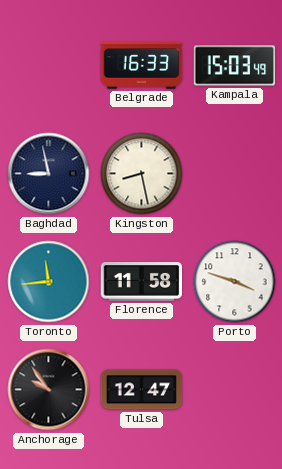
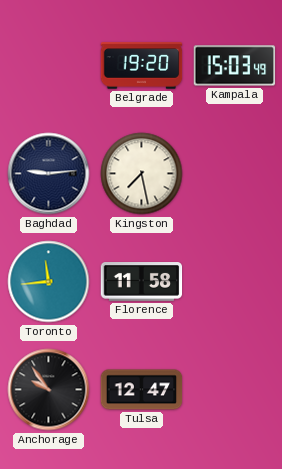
Belgrade: 16:33 -> 19:20 (142, 66)
Baghdad: 8:58 -> 9:14 (49, 174)
Kingston: 8:28 -> 7:28 (142, 174)
Porto: 3:48 -> none (235, 282)
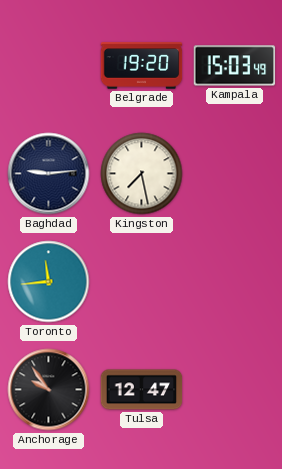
Florence: 11:58 -> none (142, 282)
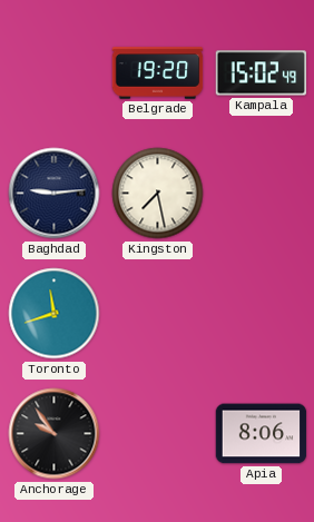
Kampala: 15:03 -> 15:02 (262, 73)
Toronto: 11:44 -> 11:42 (55, 314)
Tulsa: 12:47 -> none (142, 390)
Apia: none -> 8:06 (262, 434)
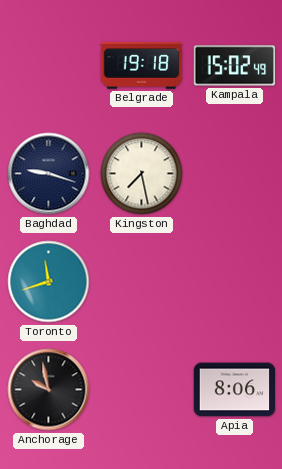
Belgrade: 19:20 -> 19:18 (142, 66)
Baghdad: 9:14 -> 9:18 (49, 174)
Anchorage: 9:54 -> 9:58 (49, 390)
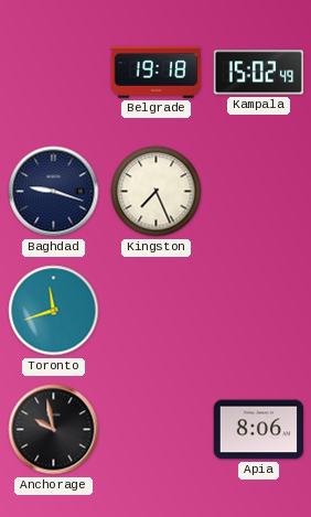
Kingston: 7:28 -> 7:26 (157, 192)
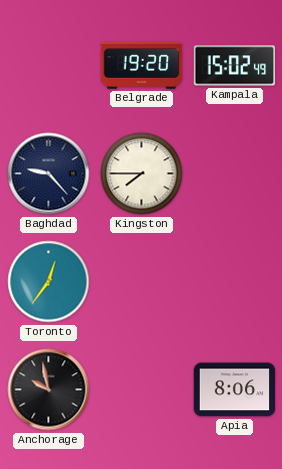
Belgrade: 19:18 -> 19:20 (142, 66)
Baghdad: 9:18 -> 9:23 (49, 174)
Kingston: 7:26 -> 7:45 (142, 174)
Toronto: 11:42 -> 12:36 (49, 282)
